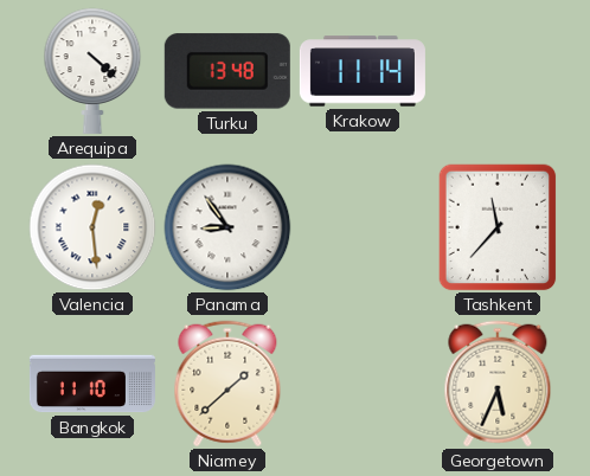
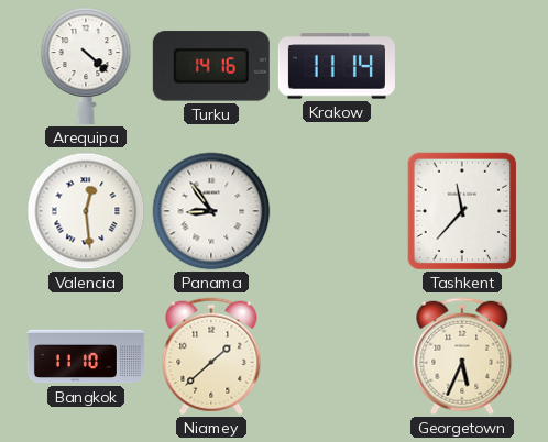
Turku: 13:48 -> 14:16 (211, 66)
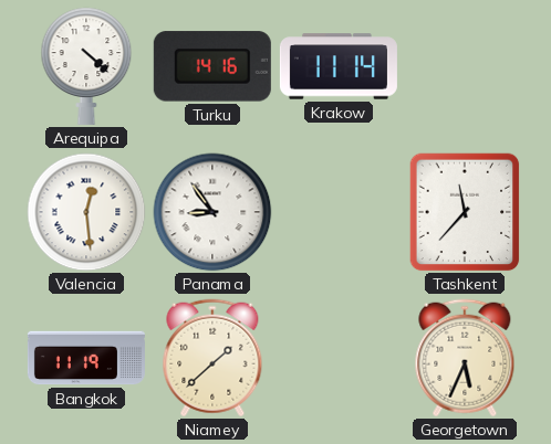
Bangkok: 11:10 -> 11:19 (86, 358)
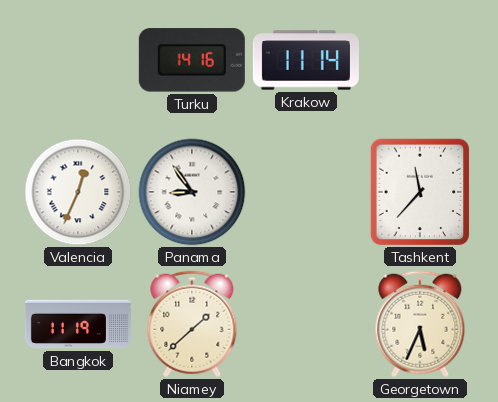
Arequipa: 4:22 -> none (86, 66)
Valencia: 12:29 -> 12:34 (78, 192)
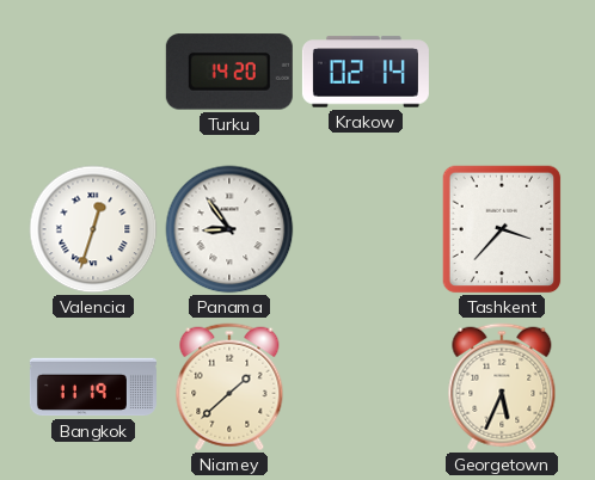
Turku: 14:16 -> 14:20 (229, 72)
Krakow: 11:14 -> 02:14 (366, 72)
Valencia: 12:34 -> 12:33 (93, 229)
Tashkent: 11:37 -> 3:37 (502, 229)
